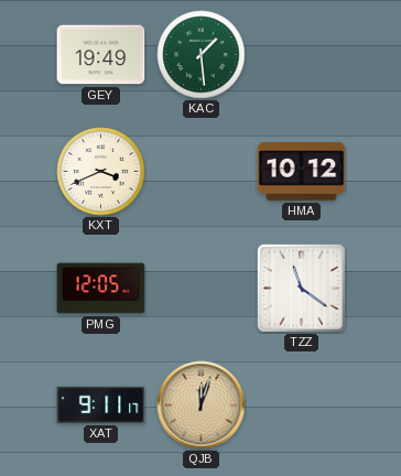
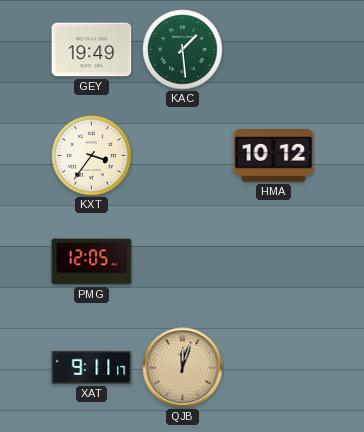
KXT: 3:41 -> 3:36 (92, 156)
TZZ: 11:21 -> none (301, 288)
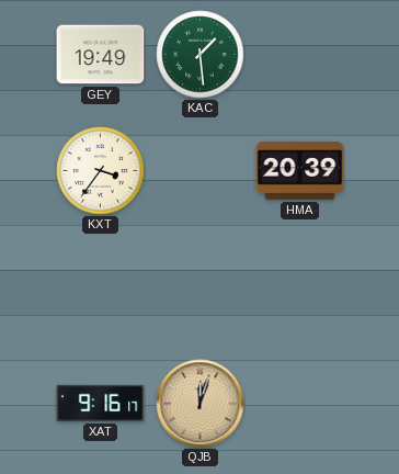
HMA: 10:12 -> 20:39 (300, 171)
PMG: 12:05 -> none (92, 262)
XAT: 9:11 -> 9:16 (101, 403)
